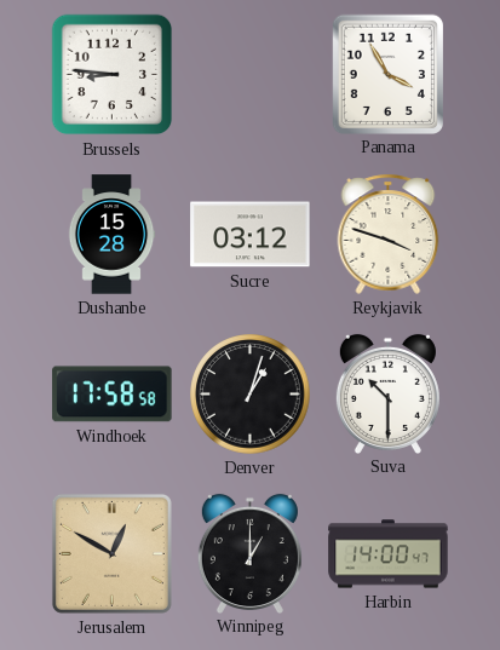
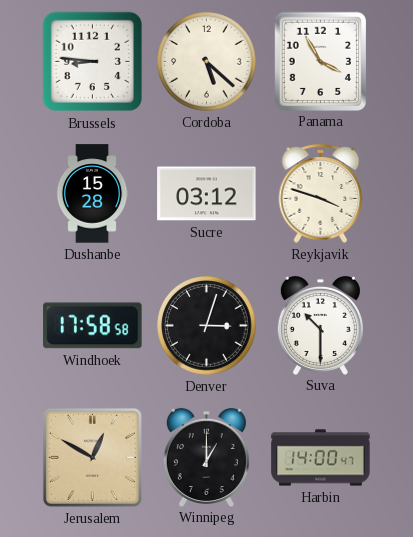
Cordoba: none -> 5:22 (207, 62)
Denver: 1:03 -> 3:03 (207, 326)
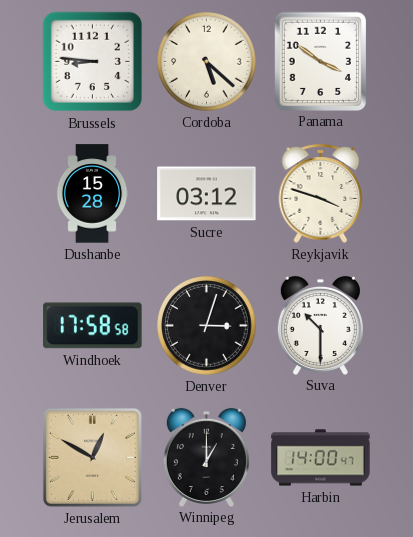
Panama: 3:55 -> 3:51 (320, 61)
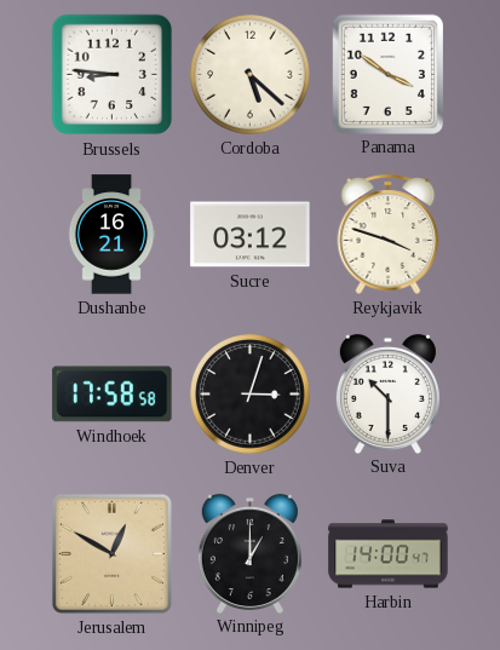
Dushanbe: 15:28 -> 16:21 (111, 235)
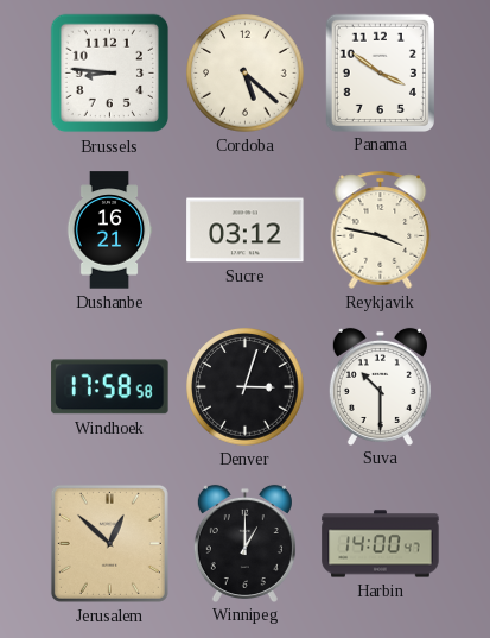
Reykjavik: 3:48 -> 3:47 (381, 229)
Jerusalem: 12:50 -> 12:52 (109, 543)
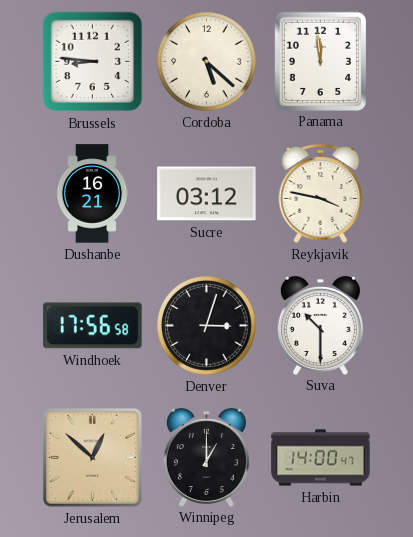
Panama: 3:51 -> 11:59 (320, 61)
Windhoek: 17:58 -> 17:56 (93, 326)
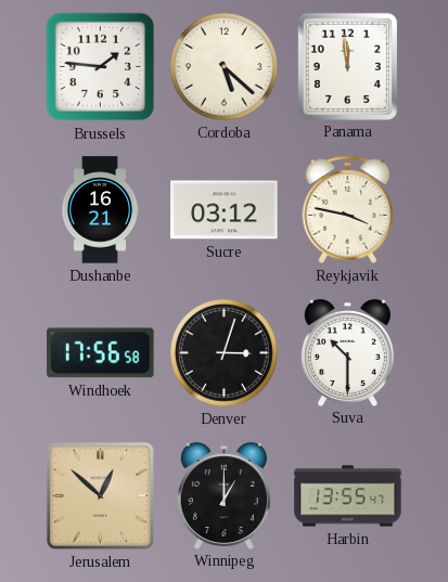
Brussels: 8:46 -> 1:46 (101, 67)
Harbin: 14:00 -> 13:55 (348, 496)
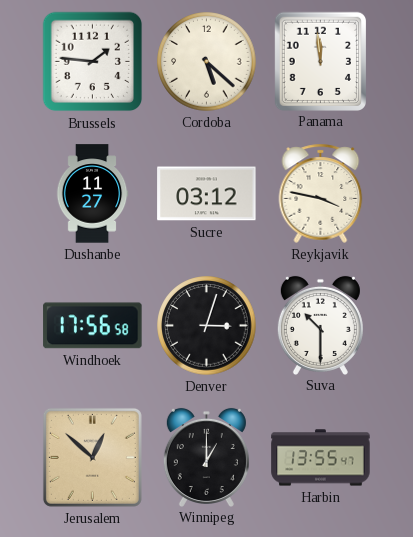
Dushanbe: 16:21 -> 11:27 (92, 194)
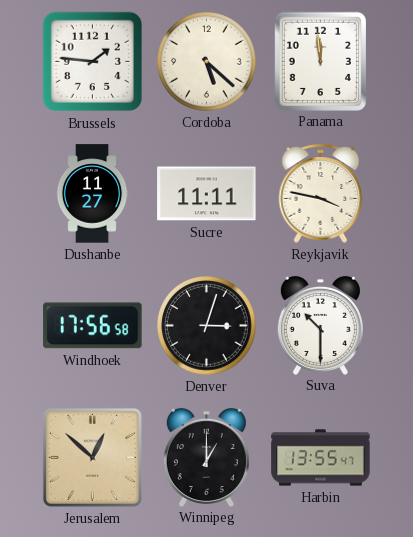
Sucre: 03:12 -> 11:11 (207, 194)
